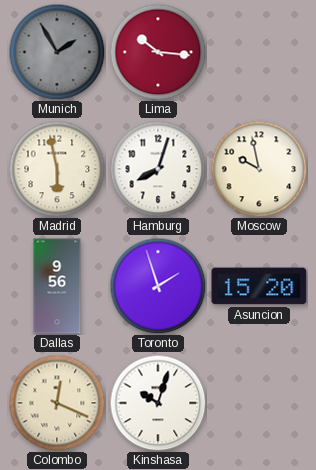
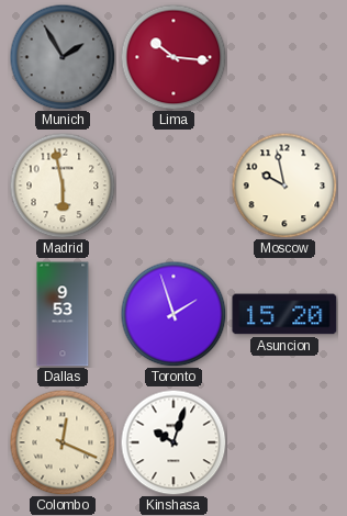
Hamburg: 8:03 -> none (158, 169)
Dallas: 9:56 -> 9:53 (63, 314)
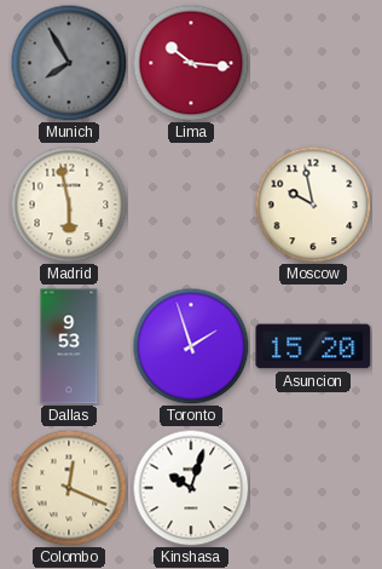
Munich: 1:55 -> 7:55 (69, 63)
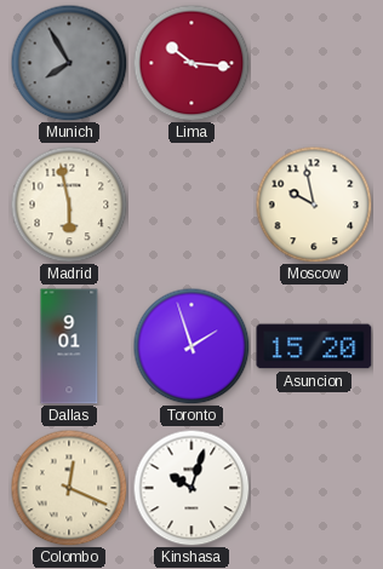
Dallas: 9:53 -> 9:01 (69, 346)
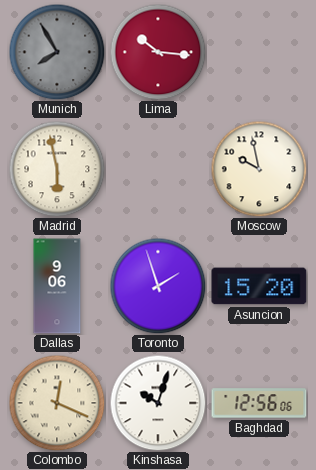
Dallas: 9:01 -> 9:06 (57, 286)
Baghdad: none -> 12:56 (259, 403)
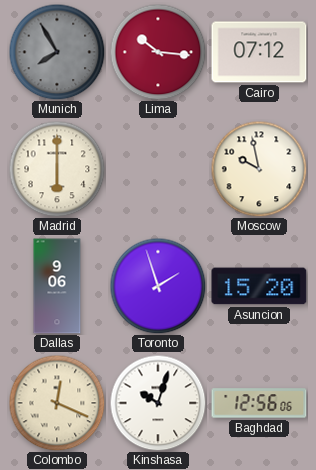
Cairo: none -> 07:12 (259, 52)
Madrid: 5:58 -> 6:00 (57, 169)
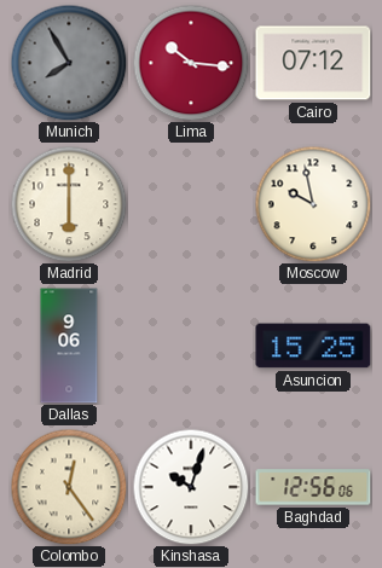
Toronto: 1:57 -> none (158, 286)
Asuncion: 15:20 -> 15:25 (313, 346)
Colombo: 12:19 -> 12:24 (69, 487)
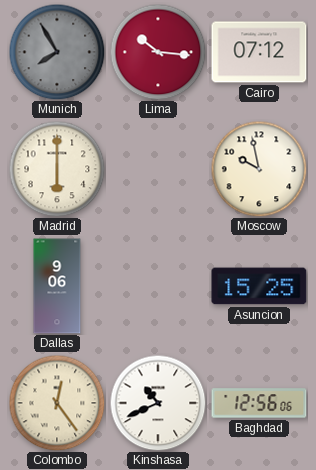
Kinshasa: 10:03 -> 10:41 (158, 403)
